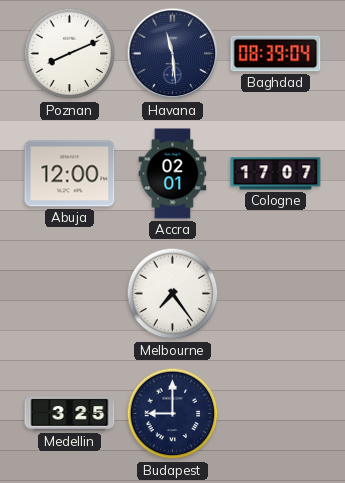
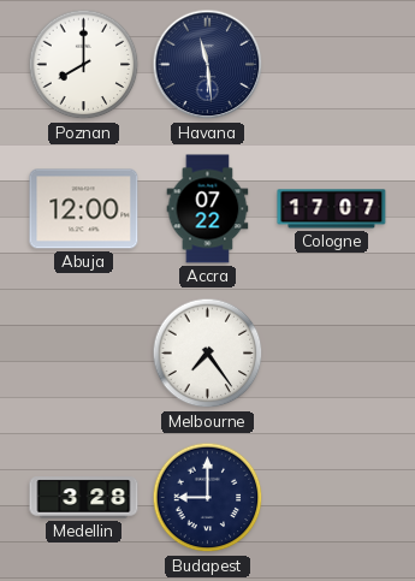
Poznan: 8:11 -> 8:00 (84, 65)
Baghdad: 08:39 -> none (276, 54)
Accra: 02:01 -> 07:22 (208, 209)
Medellin: 3:25 -> 3:28 (84, 498)
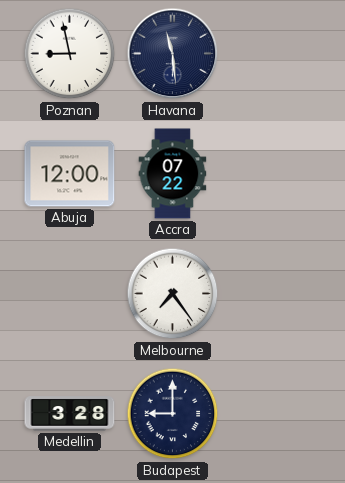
Poznan: 8:00 -> 8:58 (70, 54)
Cologne: 17:07 -> none (332, 209)
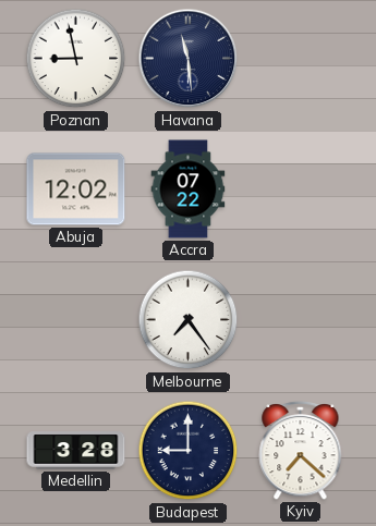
Abuja: 12:00 -> 12:02 (76, 189)
Kyiv: none -> 7:22 (301, 450)
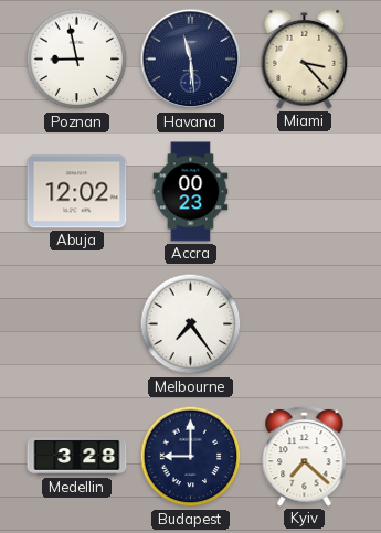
Miami: none -> 3:23 (305, 58)
Accra: 07:22 -> 00:23 (191, 192)
